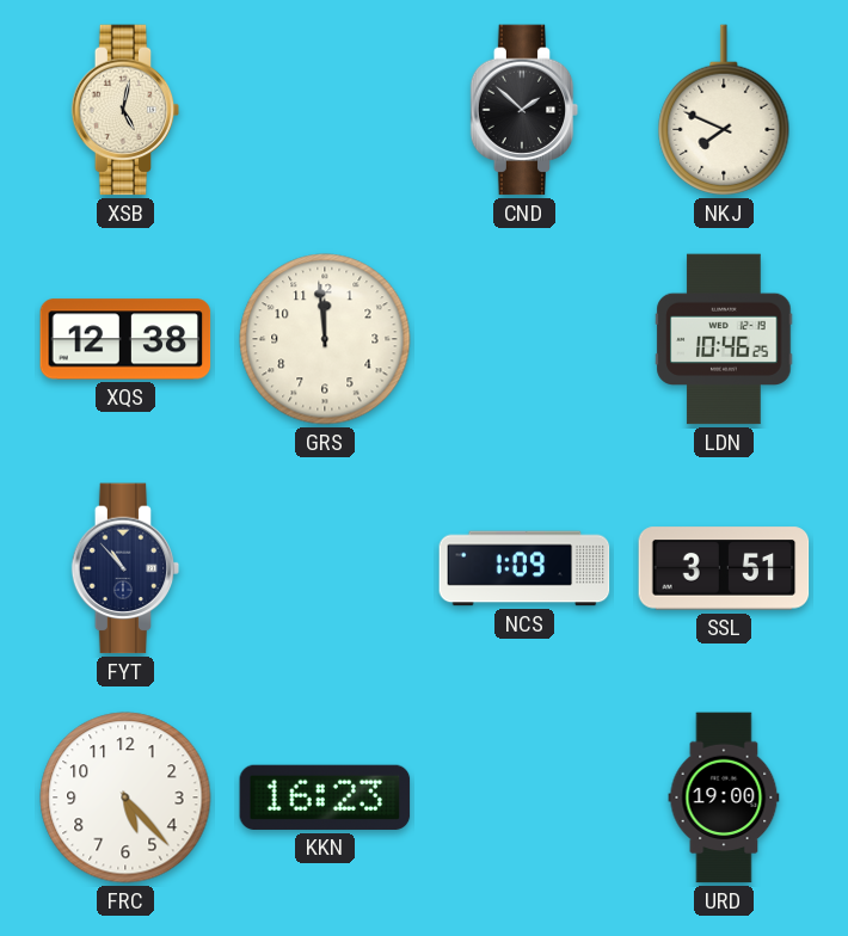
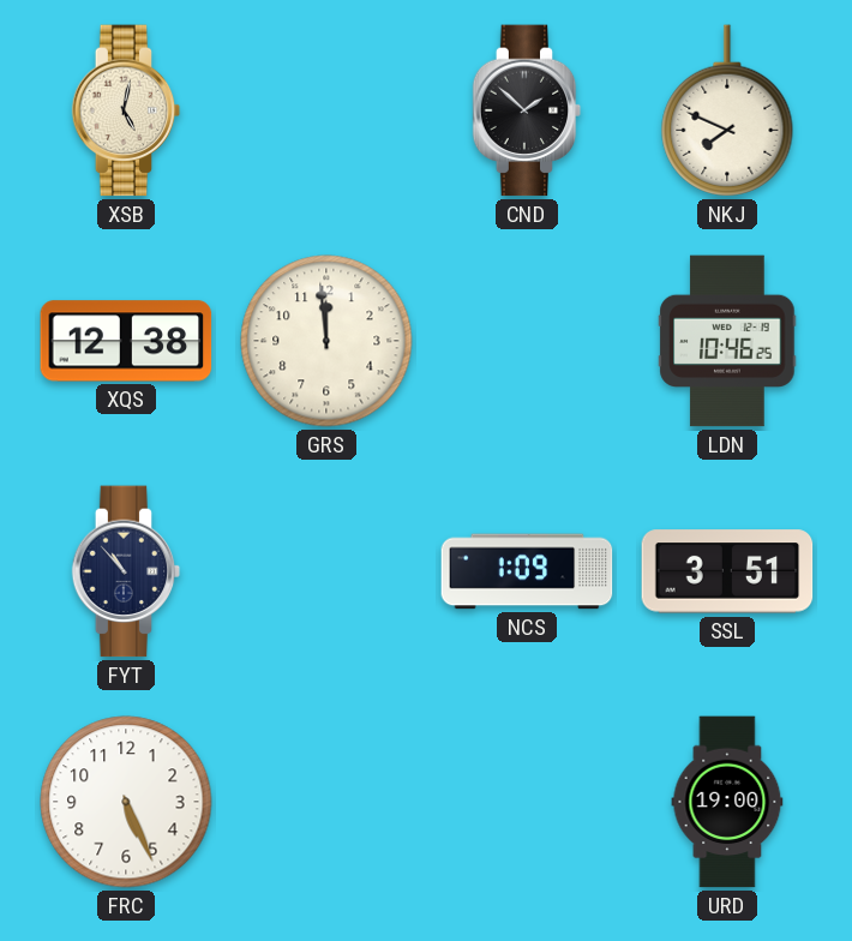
FRC: 5:23 -> 5:26 (126, 802)
KKN: 16:23 -> none (325, 798)
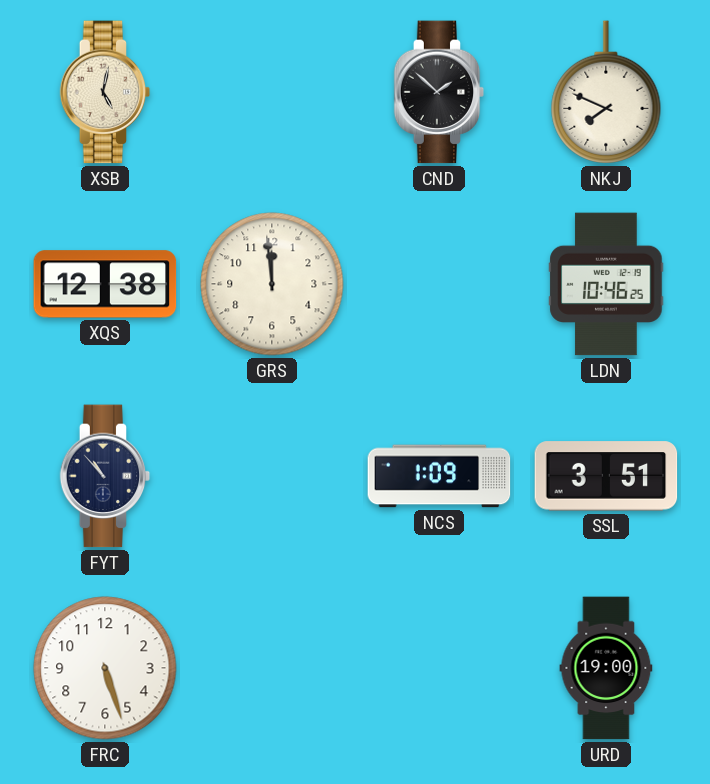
FRC: 5:26 -> 5:27 (105, 668)
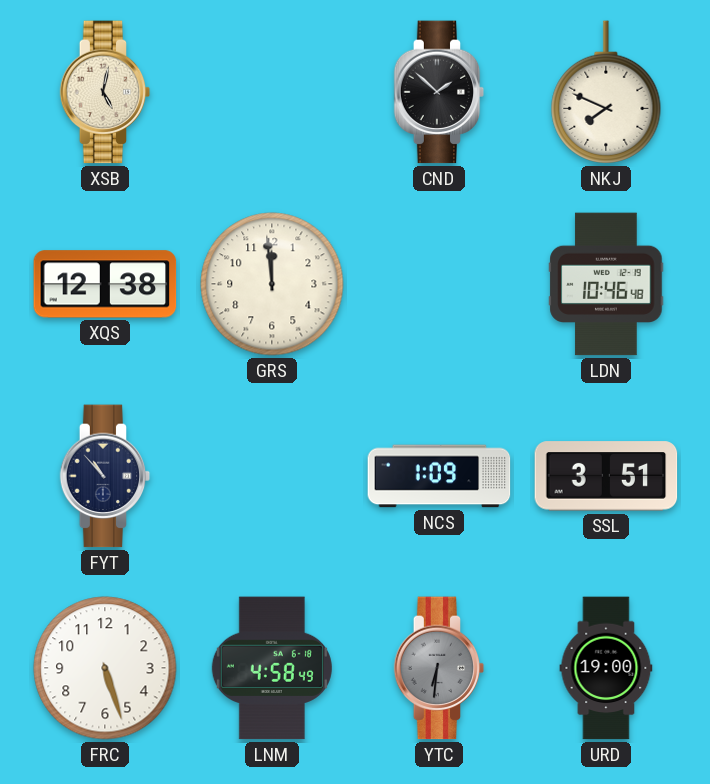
LDN: 10:46:25 -> 10:46:48 (606, 284)
LNM: none -> 4:58 (272, 668)
YTC: none -> 6:31 (439, 668)
